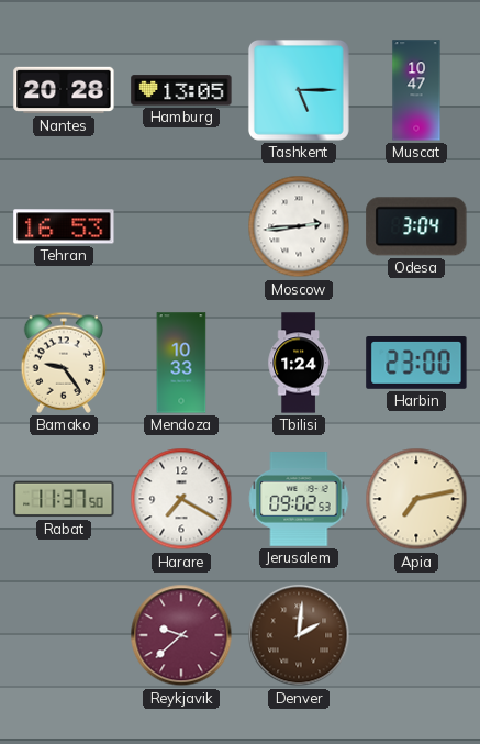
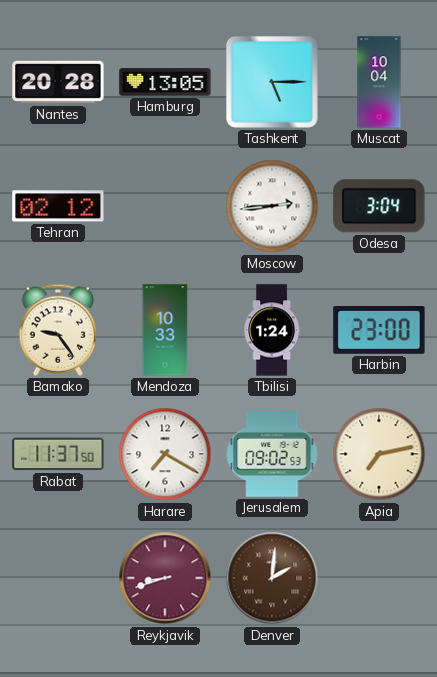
Muscat: 10:47 -> 10:04 (379, 82)
Tehran: 16:53 -> 02:12 (58, 206)
Reykjavik: 9:38 -> 8:42 (165, 578)
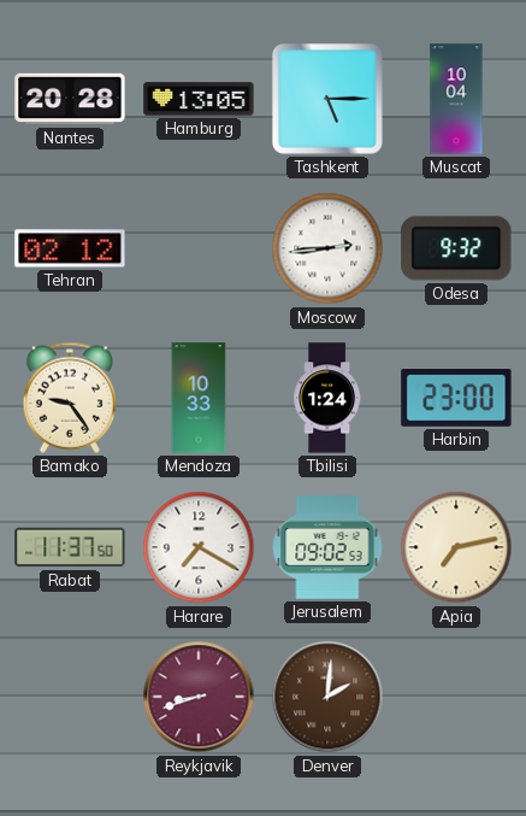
Odesa: 3:04 -> 9:32 (456, 248)
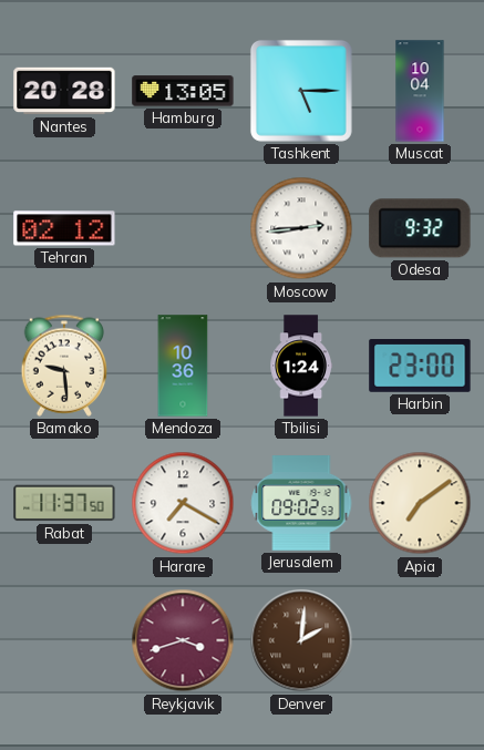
Bamako: 9:24 -> 9:29 (64, 366)
Mendoza: 10:33 -> 10:36 (183, 366)
Apia: 7:13 -> 7:09 (420, 503)
Reykjavik: 8:42 -> 3:42 (183, 640)
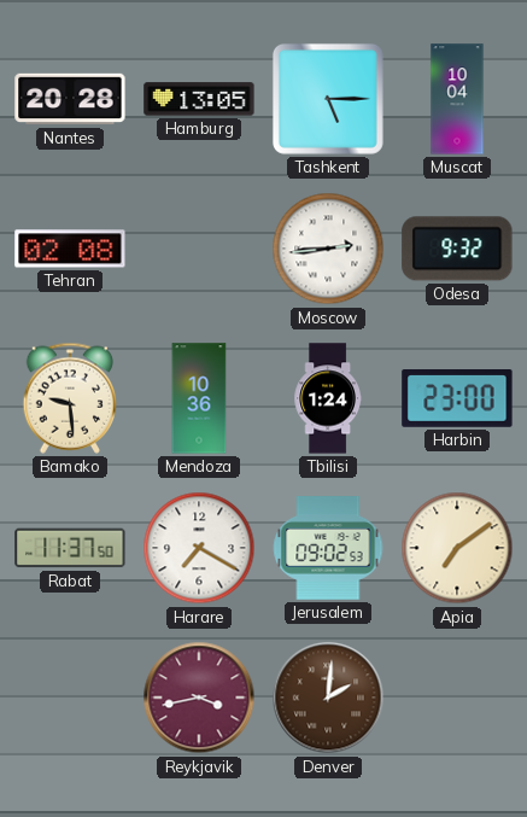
Tehran: 02:12 -> 02:08 (70, 249)
Reykjavik: 3:42 -> 3:43 (199, 698)
